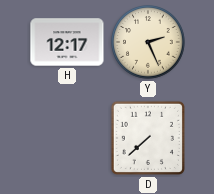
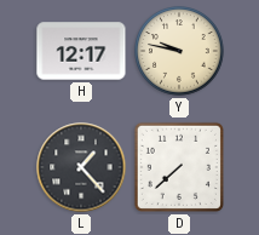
Y: 2:26 -> 9:47 (179, 51)
L: none -> 1:23 (81, 167)
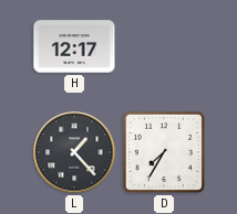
Y: 9:47 -> none (179, 51)
D: 7:38 -> 7:35 (164, 152)
